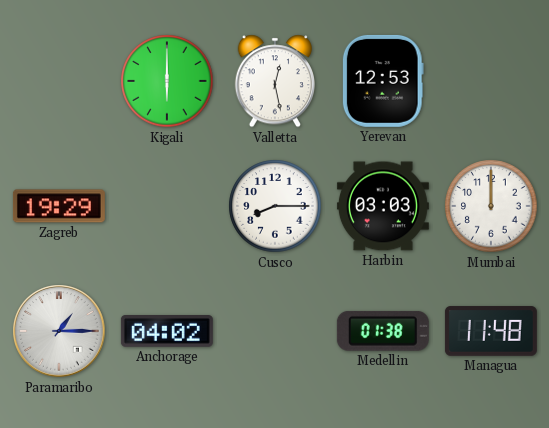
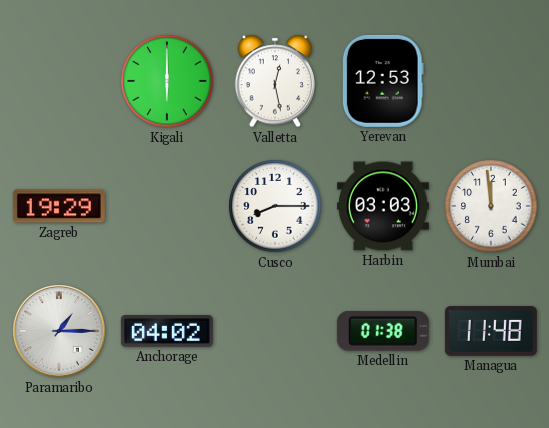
Mumbai: 12:00 -> 11:59 (491, 206)
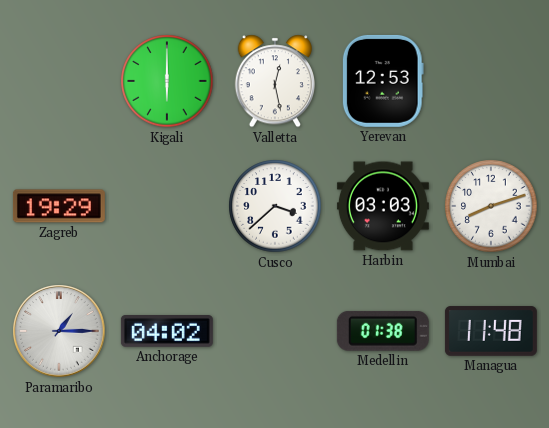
Cusco: 8:15 -> 3:38 (275, 206)
Mumbai: 11:59 -> 8:12 (491, 206)
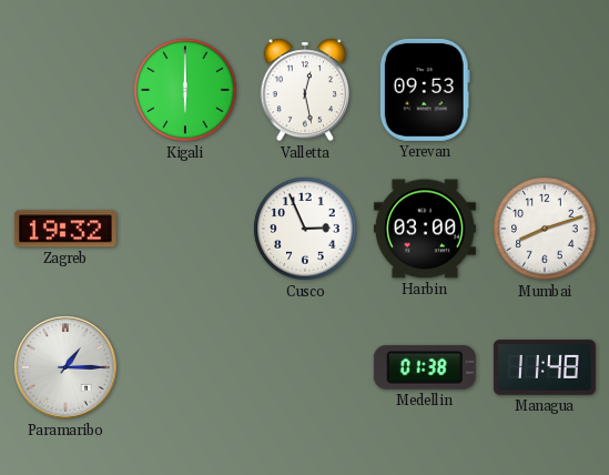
Yerevan: 12:53 -> 09:53 (425, 90)
Zagreb: 19:29 -> 19:32 (65, 229)
Cusco: 3:38 -> 2:56 (305, 229)
Harbin: 03:03 -> 03:00 (425, 229)
Anchorage: 04:02 -> none (167, 332)
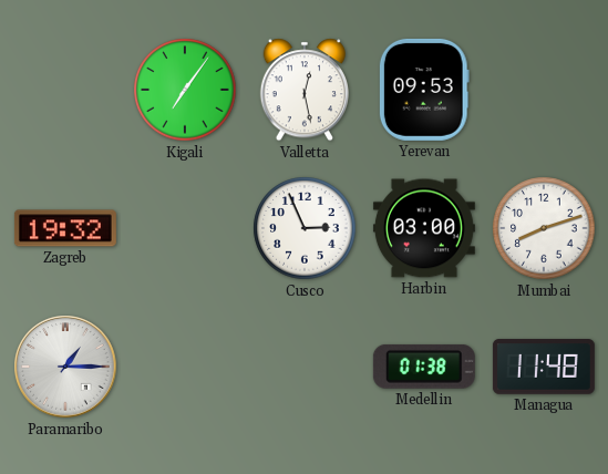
Kigali: 6:00 -> 7:06 (185, 90)
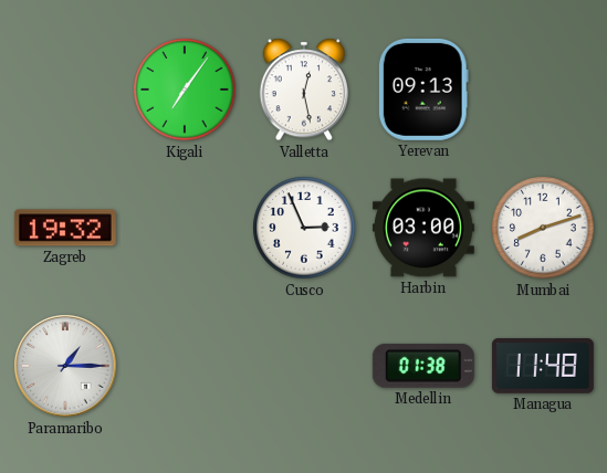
Yerevan: 09:53 -> 09:13 (423, 90)
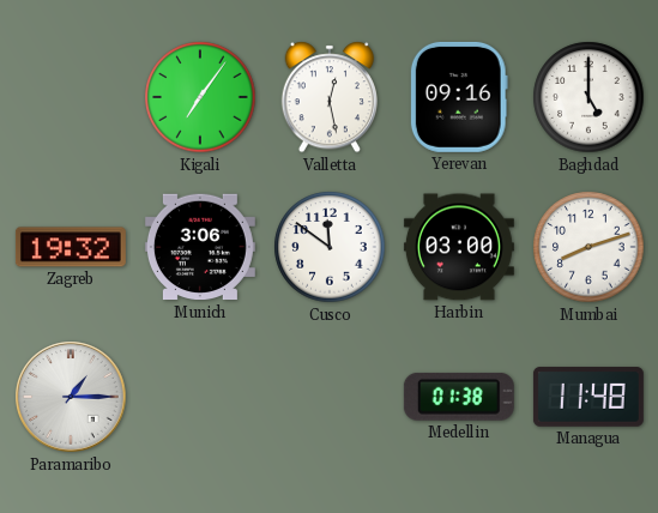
Yerevan: 09:13 -> 09:16 (459, 97)
Baghdad: none -> 5:00 (588, 97)
Munich: none -> 3:06 (200, 247)
Cusco: 2:56 -> 11:51 (330, 247)
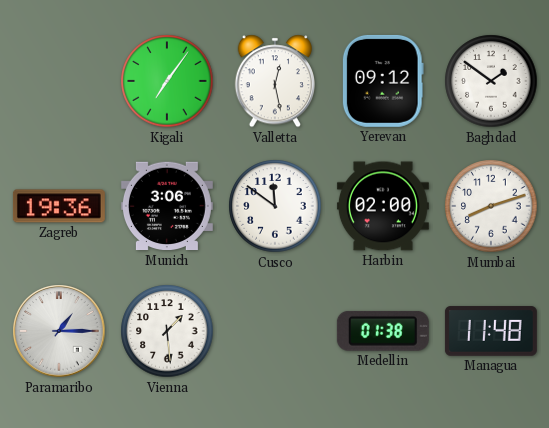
Yerevan: 09:16 -> 09:12 (383, 81)
Baghdad: 5:00 -> 1:51 (491, 81)
Zagreb: 19:32 -> 19:36 (59, 206)
Harbin: 03:00 -> 02:00 (383, 206)
Vienna: none -> 1:29 (167, 331)
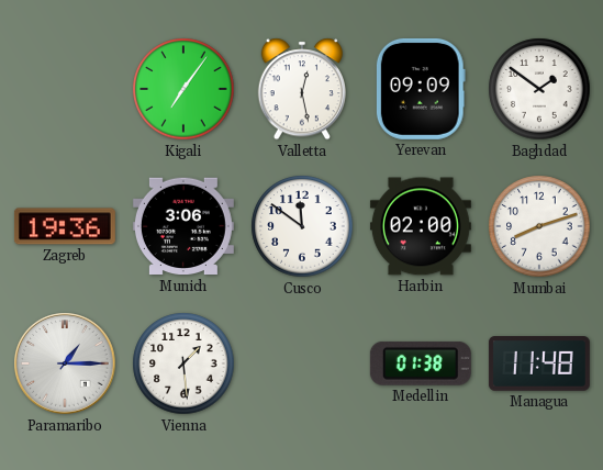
Yerevan: 09:12 -> 09:09 (421, 89)
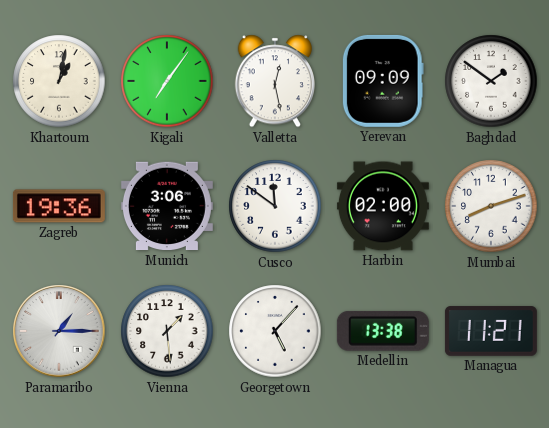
Khartoum: none -> 1:02 (59, 81)
Georgetown: none -> 5:07 (275, 331)
Medellin: 01:38 -> 13:38 (383, 331)
Managua: 11:48 -> 11:21 (491, 331)
